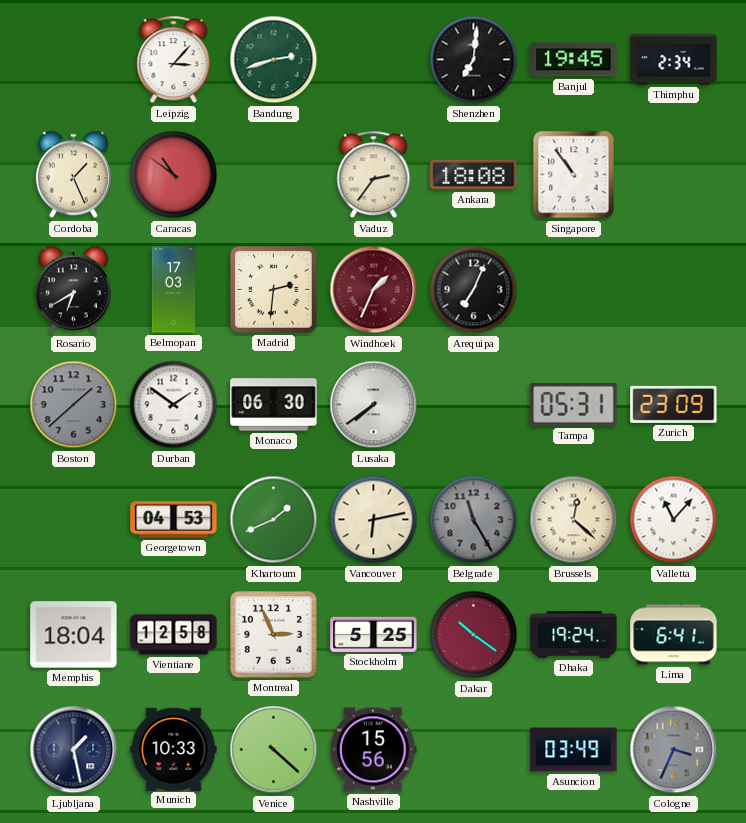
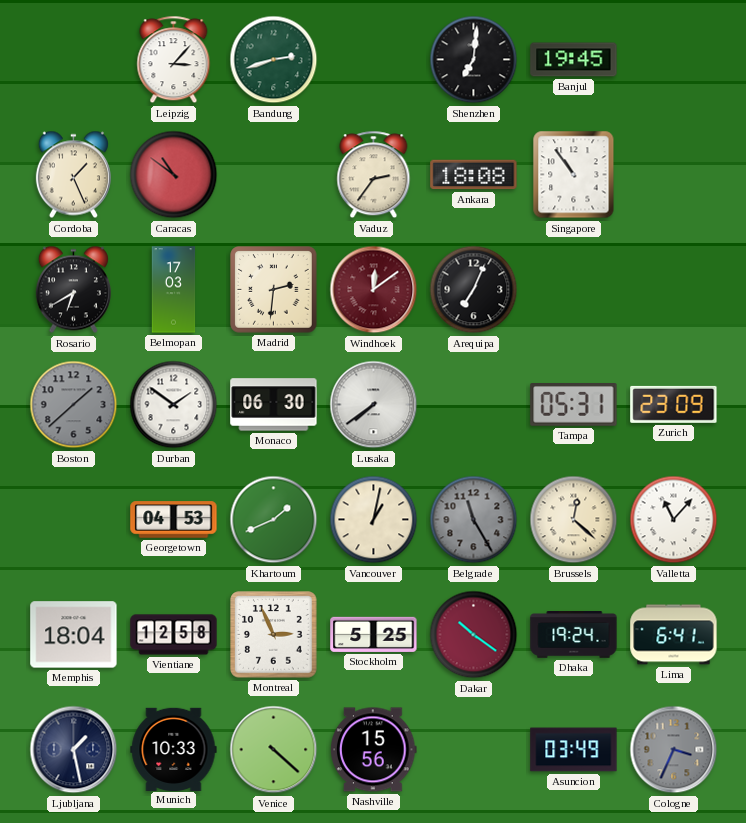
Thimphu: 2:34 -> none (674, 59)
Windhoek: 1:34 -> 12:09 (374, 290)
Vancouver: 6:13 -> 1:02 (374, 520)
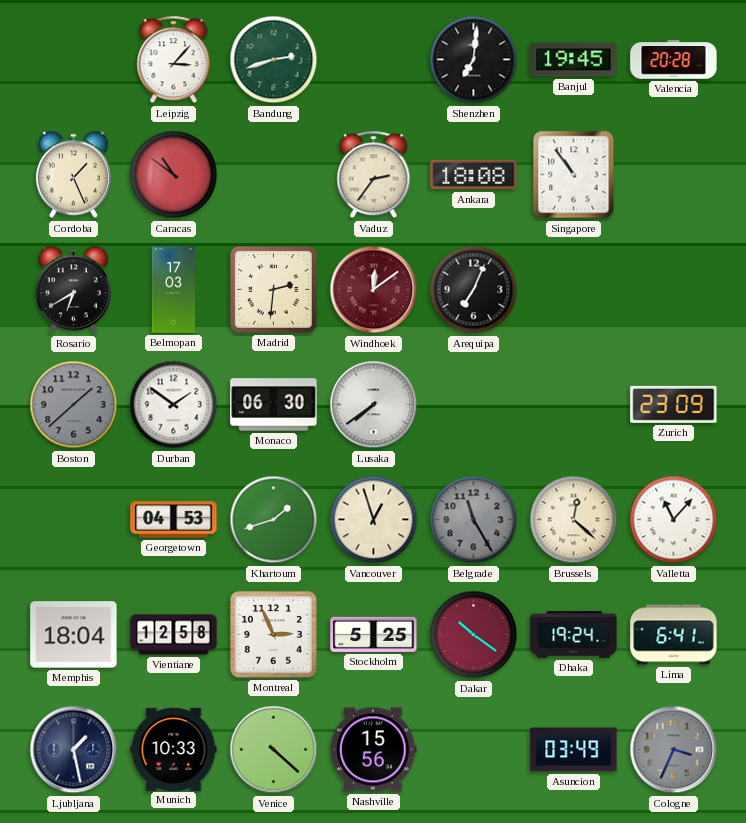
Valencia: none -> 20:28 (674, 60)
Tampa: 05:31 -> none (574, 405)
Khartoum: 1:41 -> 1:42 (274, 520)
Vancouver: 1:02 -> 12:57 (374, 520)
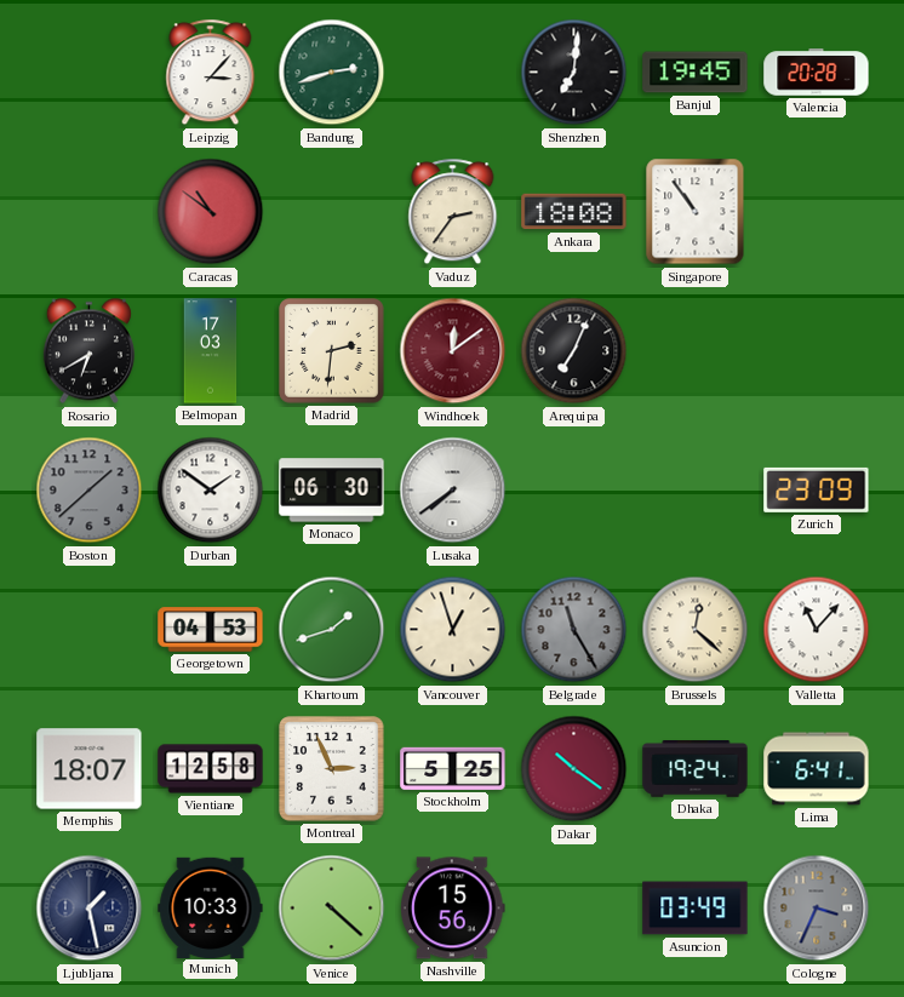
Cordoba: 1:26 -> none (73, 175)
Memphis: 18:04 -> 18:07 (90, 769)
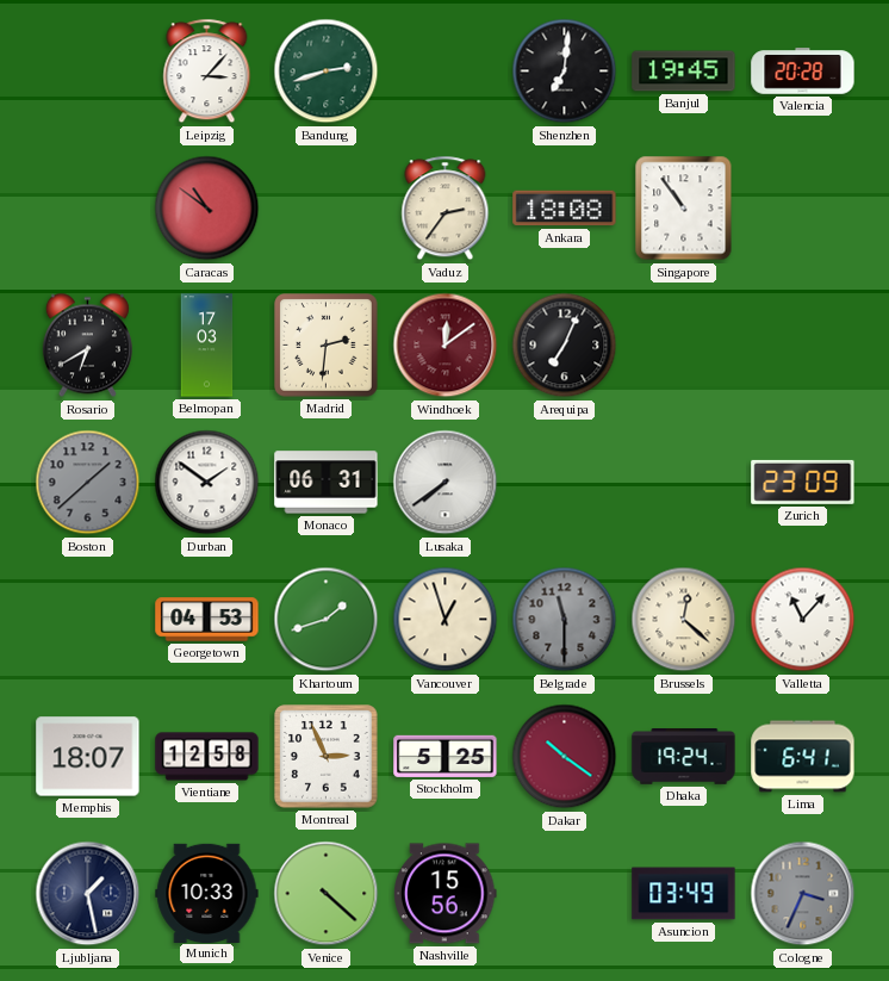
Monaco: 06:30 -> 06:31 (327, 483)
Belgrade: 11:25 -> 11:30 (565, 620)
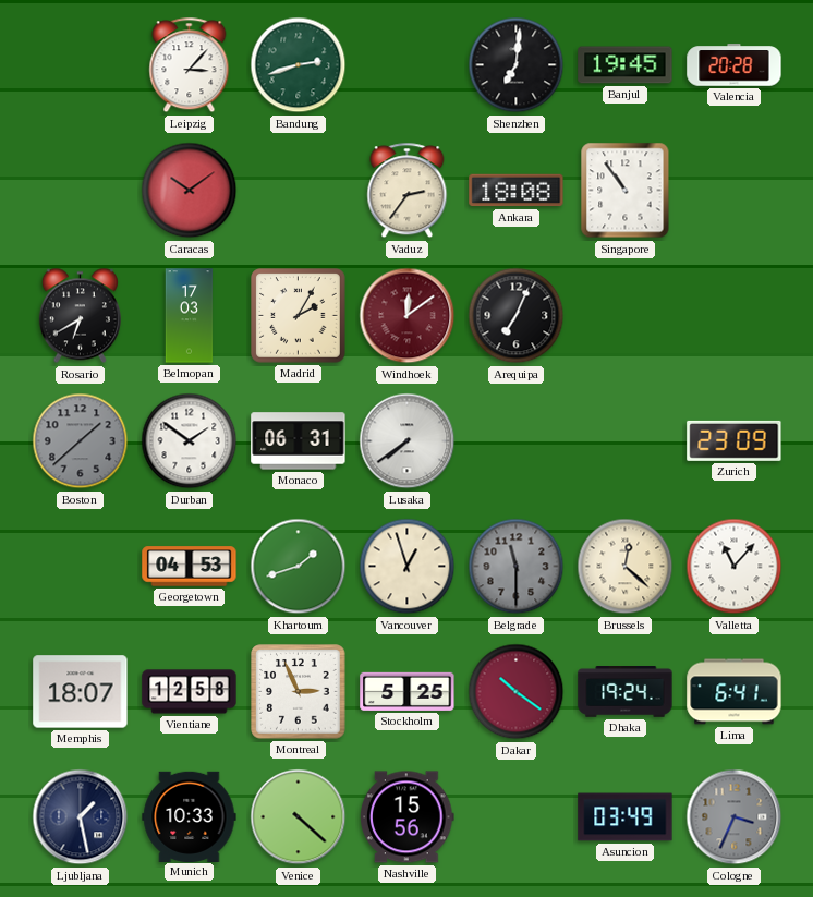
Caracas: 10:51 -> 10:09 (190, 191)
Madrid: 2:31 -> 2:05 (299, 316)
